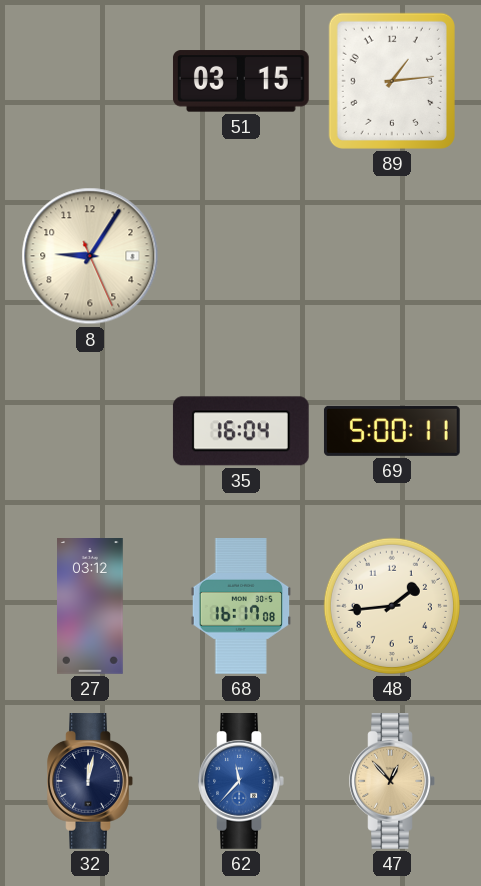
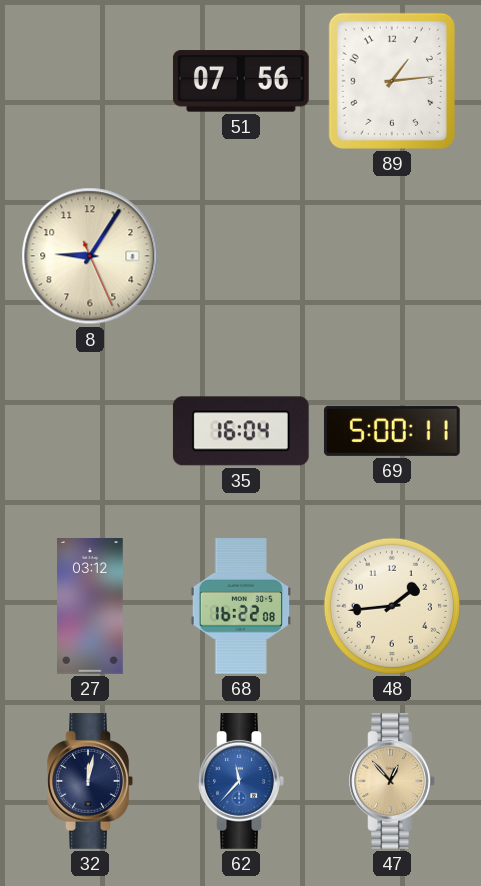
51: 03:15 -> 07:56 (241, 81)
68: 16:17 -> 16:22 (241, 607)
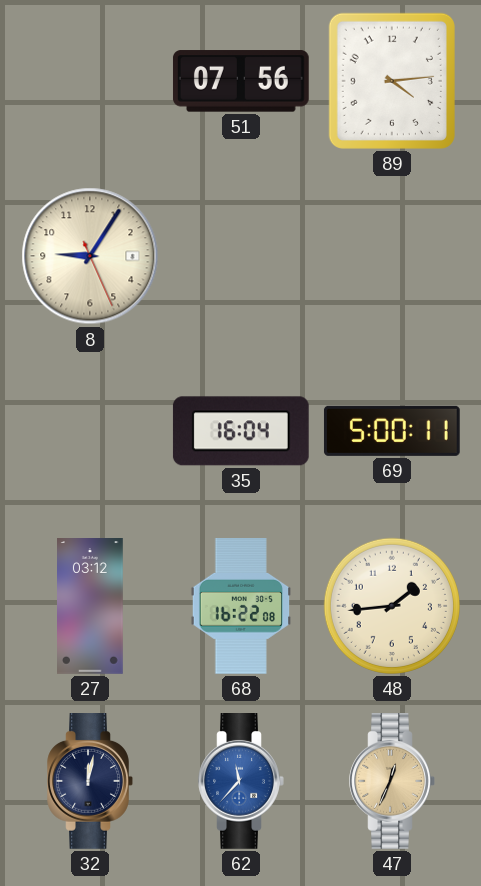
89: 1:14 -> 4:14 (392, 81)
47: 12:53 -> 12:34 (392, 782)
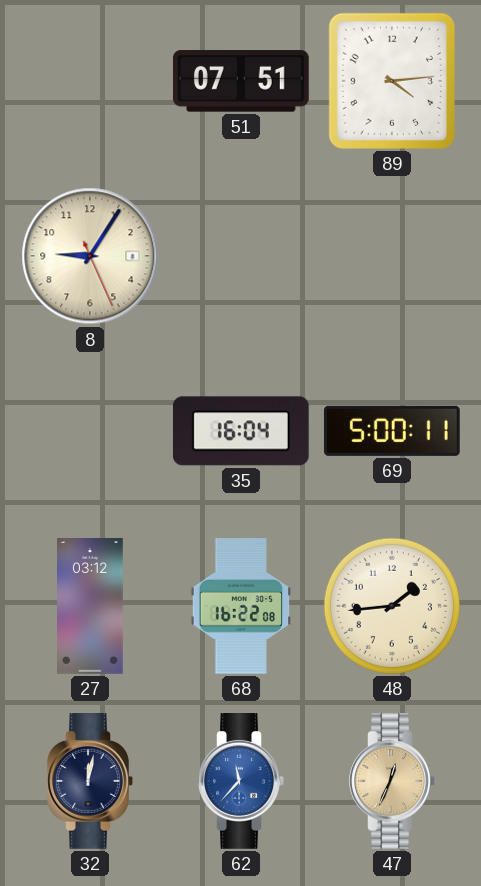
51: 07:56 -> 07:51 (241, 81)
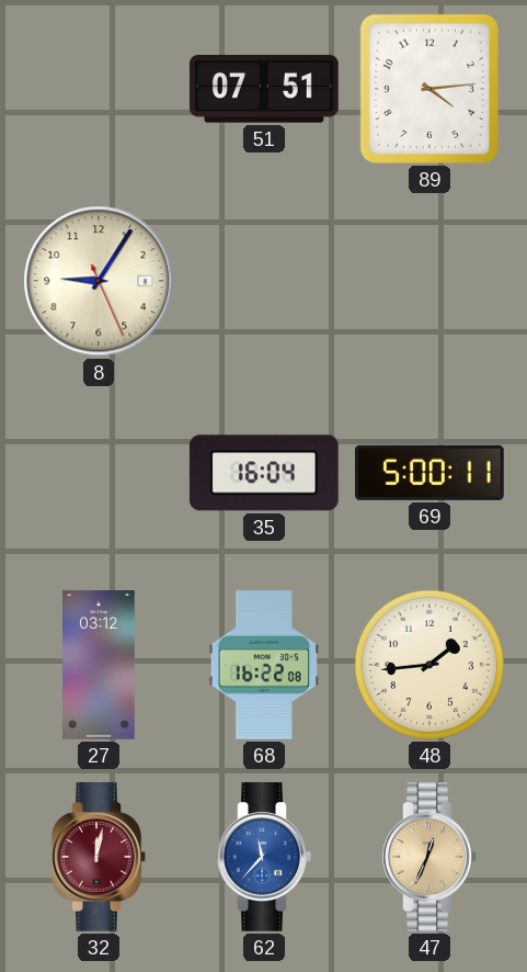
32 dial: navy -> burgundy (99, 858)
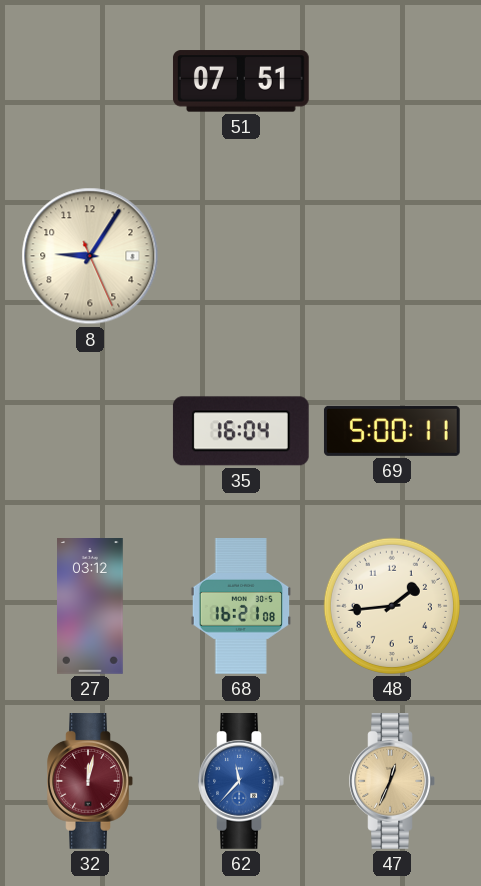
89: 4:14 -> none (429, 89)
68: 16:22 -> 16:21 (241, 607)
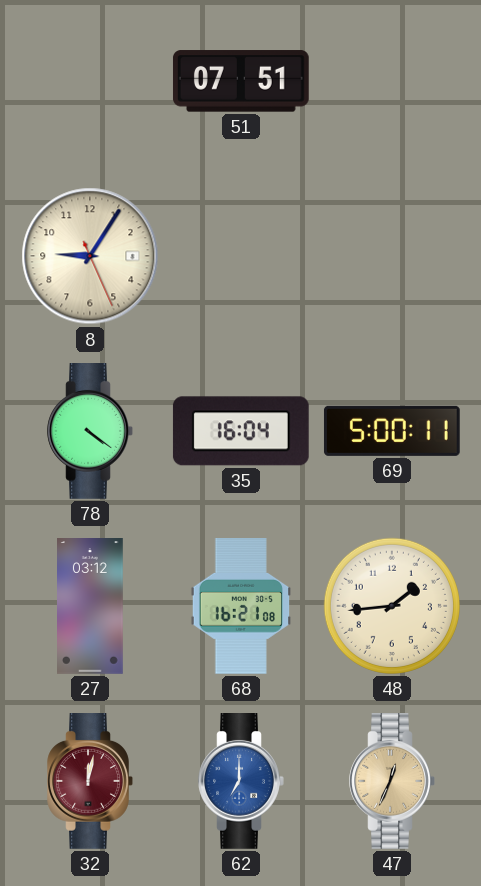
78: none -> 4:21 (90, 432)
62: 11:37 -> 7:00 (241, 782)
